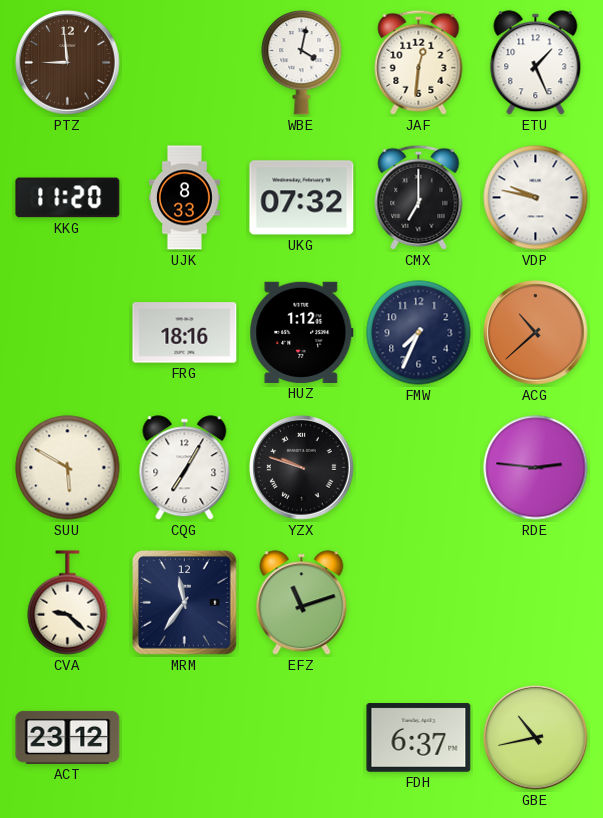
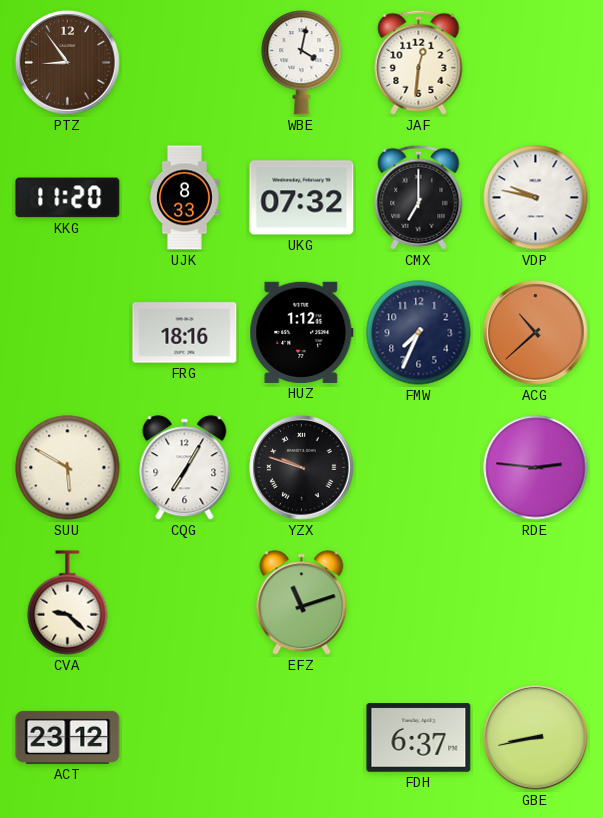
PTZ: 8:59 -> 8:54 (68, 63)
ETU: 1:26 -> none (536, 63)
MRM: 11:36 -> none (184, 602)
GBE: 10:43 -> 8:43 (536, 738)
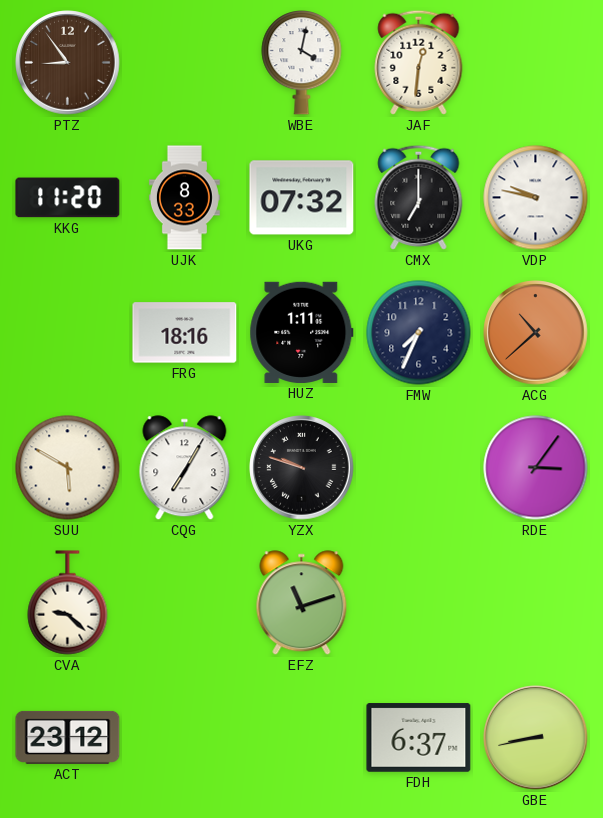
HUZ: 1:12 -> 1:11 (302, 332)
RDE: 2:46 -> 3:06 (536, 468)
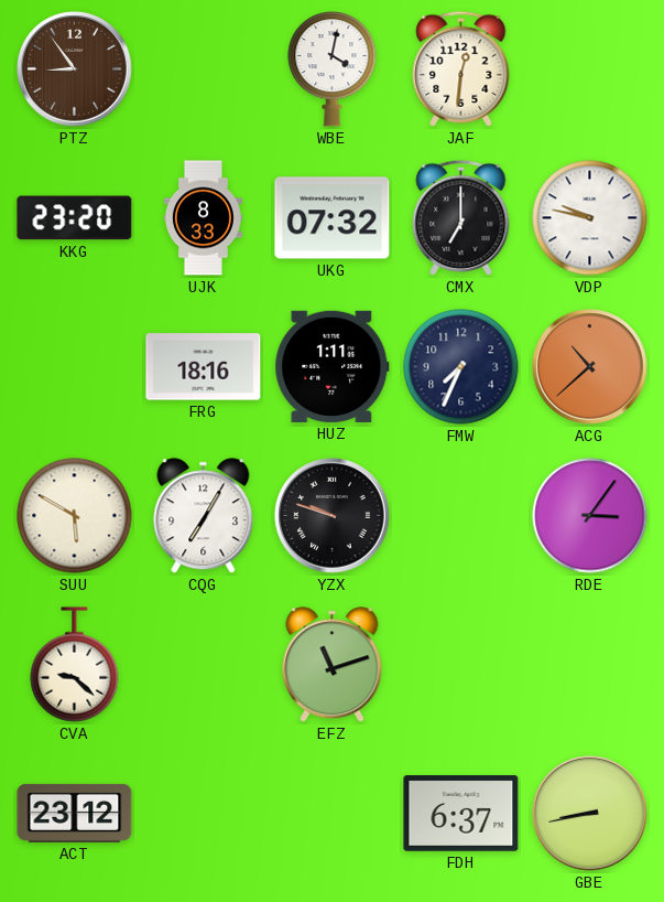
KKG: 11:20 -> 23:20 (75, 218)
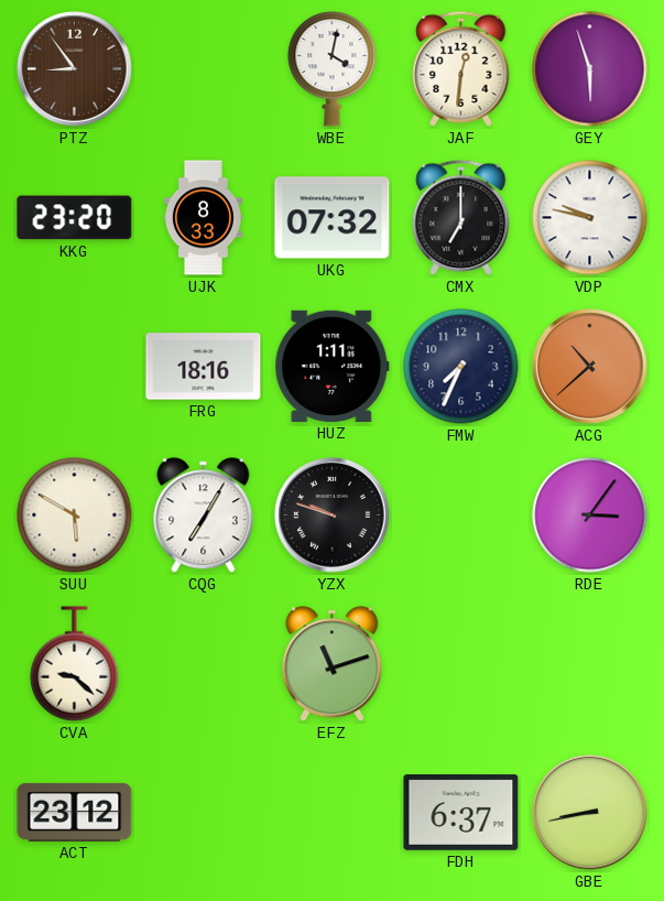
GEY: none -> 5:57 (590, 69)
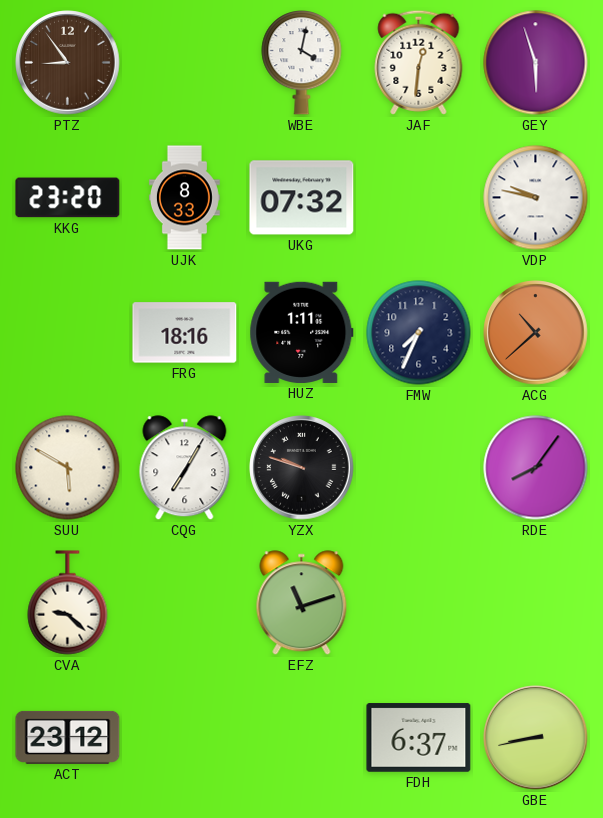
CMX: 7:00 -> none (461, 217)
RDE: 3:06 -> 8:06 (536, 468)
